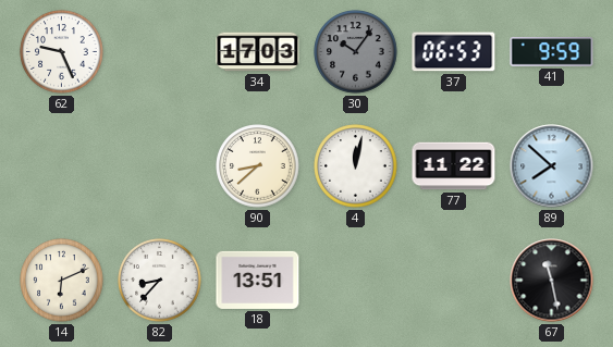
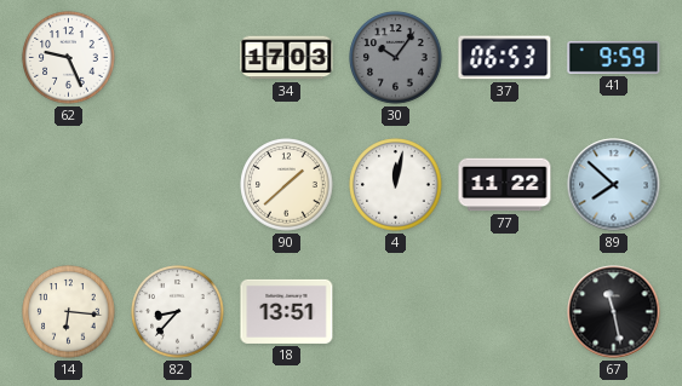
90: 8:38 -> 1:38 (287, 185)
14: 6:11 -> 6:16 (69, 312)
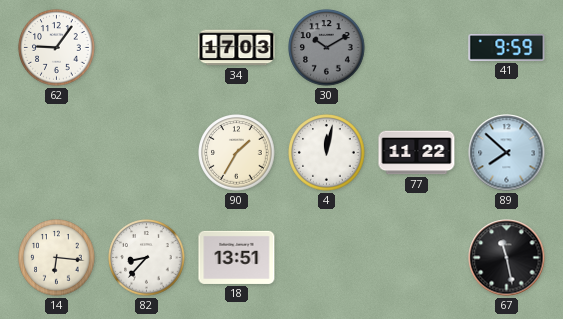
62: 9:26 -> 9:06 (57, 48)
30: 10:06 -> 10:10 (327, 48)
37: 06:53 -> none (505, 58)
90: 1:38 -> 1:35 (237, 153)
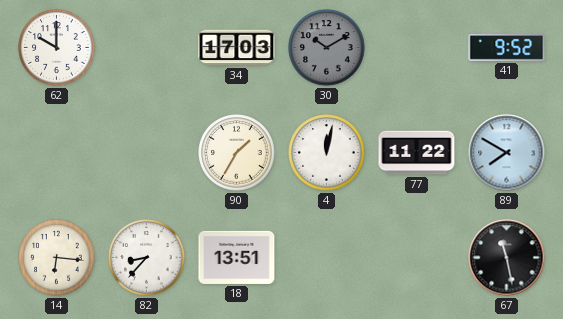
62: 9:06 -> 10:00 (57, 48)
41: 9:59 -> 9:52 (507, 48)
89: 7:52 -> 7:50 (507, 153)
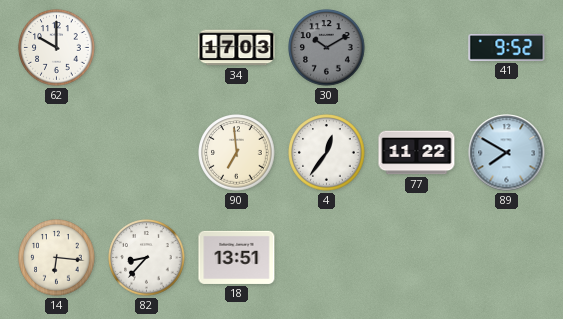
90: 1:35 -> 6:59 (237, 153)
4: 12:02 -> 12:36 (327, 153)
67: 11:28 -> none (507, 258)
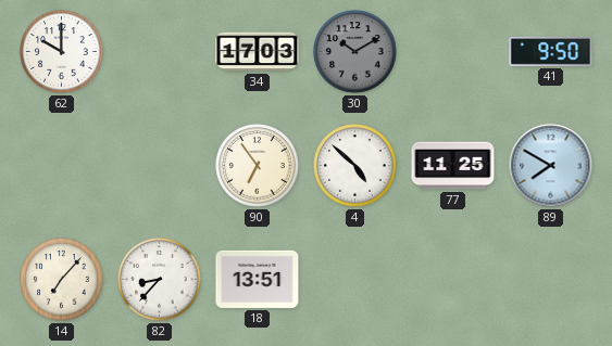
41: 9:52 -> 9:50 (551, 52)
90: 6:59 -> 6:54 (258, 166)
4: 12:36 -> 4:52 (355, 166)
77: 11:22 -> 11:25 (453, 166)
14: 6:16 -> 7:07 (62, 280)
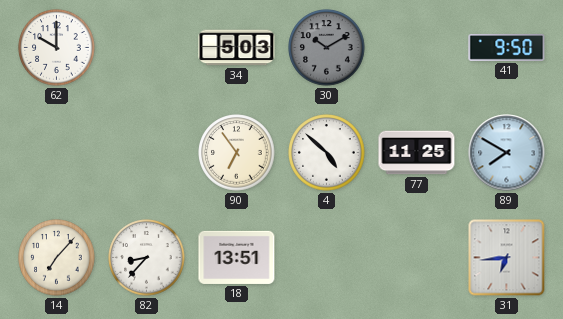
34: 17:03 -> 5:03 (237, 48)
31: none -> 6:44 (507, 258)
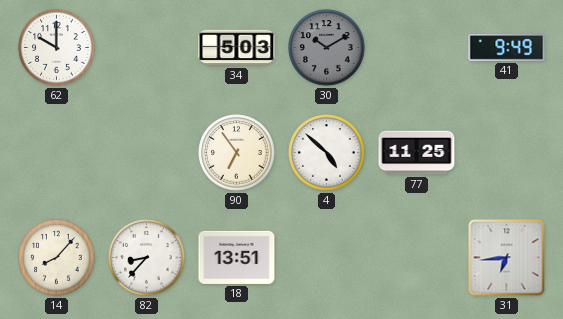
41: 9:50 -> 9:49 (507, 48)
89: 7:50 -> none (507, 153)
14: 7:07 -> 8:07 (57, 258)
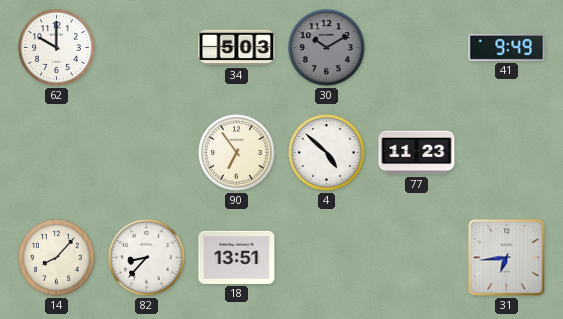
77: 11:25 -> 11:23 (417, 153)
